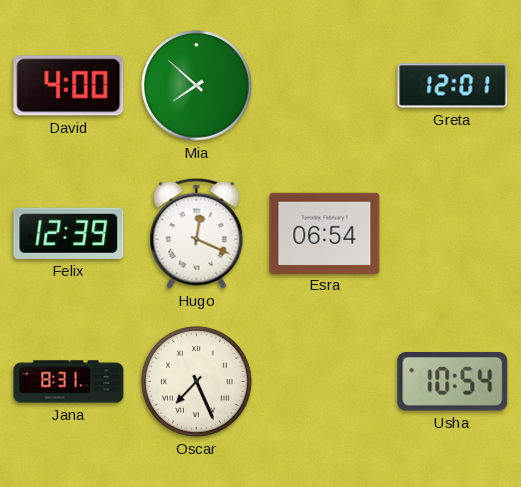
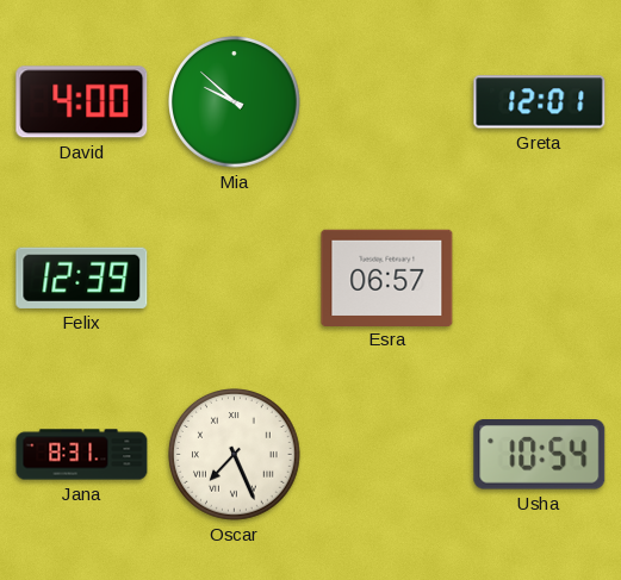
Mia: 7:52 -> 9:52 (235, 102)
Hugo: 12:19 -> none (197, 233)
Esra: 06:54 -> 06:57 (387, 277)
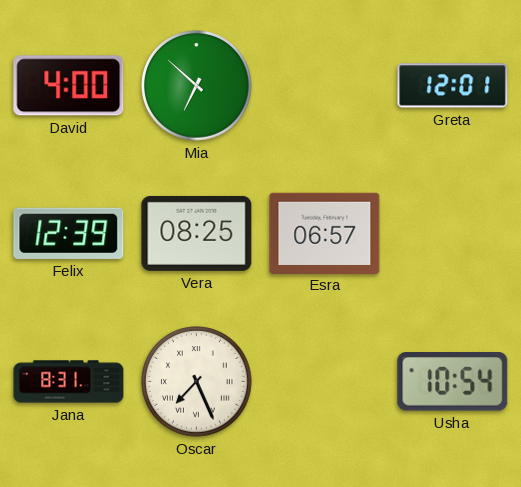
Mia: 9:52 -> 6:52 (197, 86)
Vera: none -> 08:25 (197, 233)
